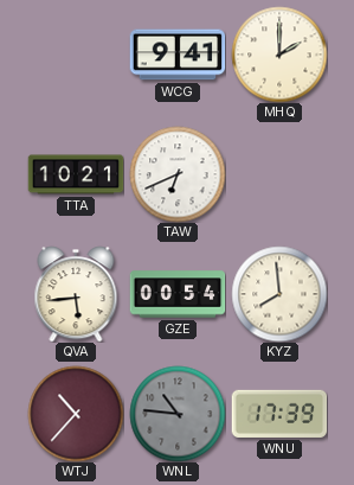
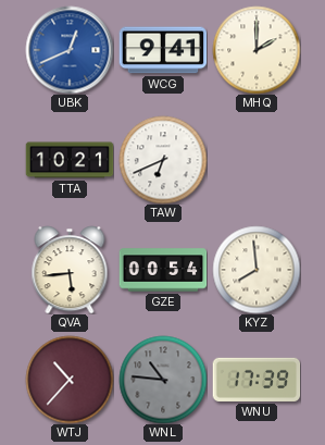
UBK: none -> 12:41 (70, 50)
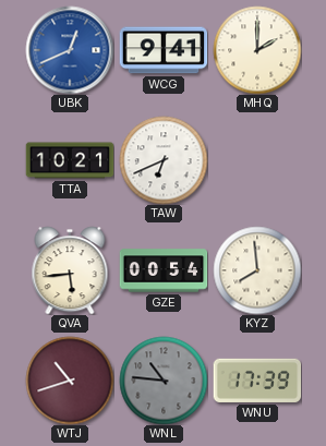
WTJ: 10:37 -> 10:42 (70, 381)
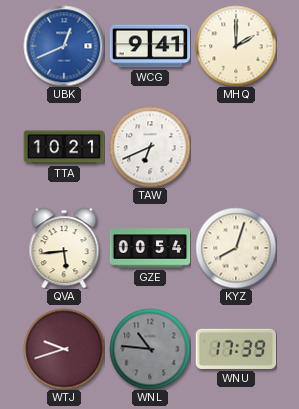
KYZ: 7:59 -> 8:03 (236, 248)
WTJ: 10:42 -> 9:42 (64, 349)
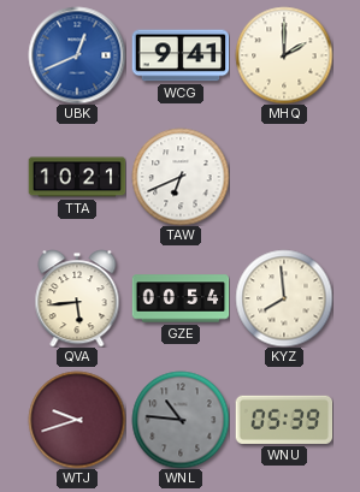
KYZ: 8:03 -> 7:59 (284, 298)
WNU: 17:39 -> 05:39 (284, 420)
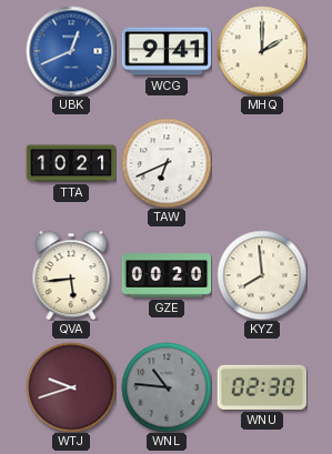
GZE: 00:54 -> 00:20 (167, 275)
WNU: 05:39 -> 02:30 (262, 387)
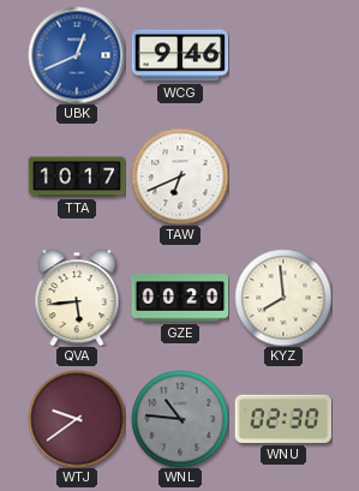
WCG: 9:41 -> 9:46 (180, 55)
MHQ: 2:00 -> none (262, 51)
TTA: 10:21 -> 10:17 (77, 176)
WTJ: 9:42 -> 9:39 (77, 419)
